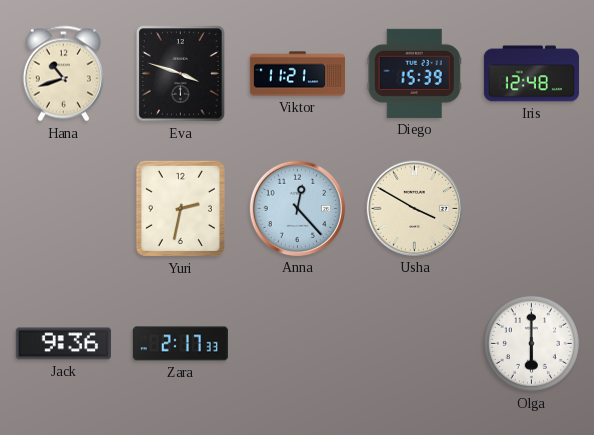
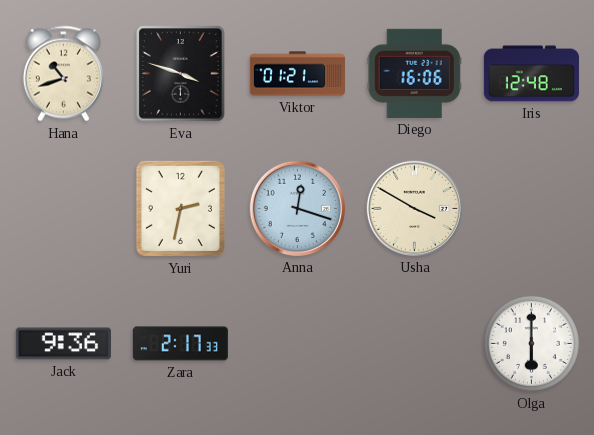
Viktor: 11:21 -> 01:21 (297, 74)
Diego: 15:39 -> 16:06 (414, 73)
Anna: 12:23 -> 12:18 (297, 208)
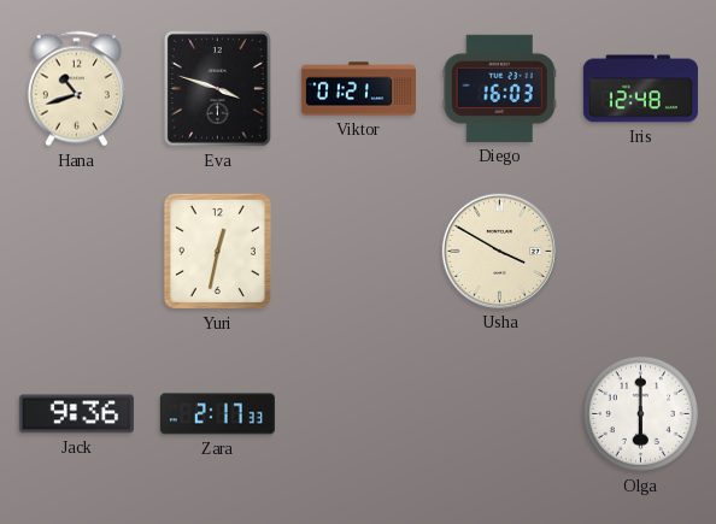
Diego: 16:06 -> 16:03 (499, 88)
Yuri: 2:32 -> 12:32 (217, 251)
Anna: 12:18 -> none (297, 208)
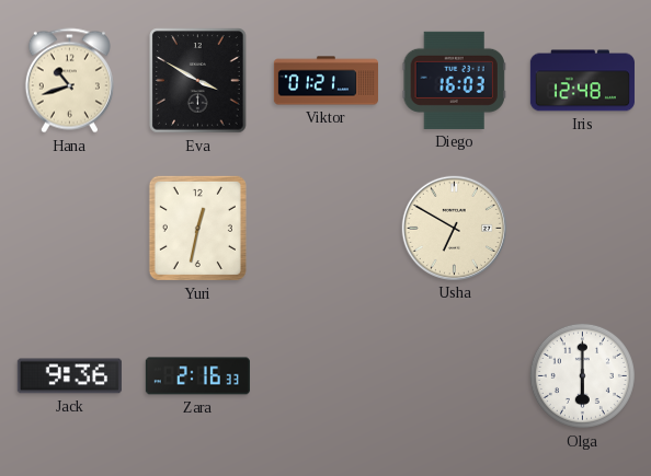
Eva: 3:48 -> 3:50 (198, 81)
Usha: 3:50 -> 6:50 (454, 228)
Zara: 2:17 -> 2:16 (197, 376)
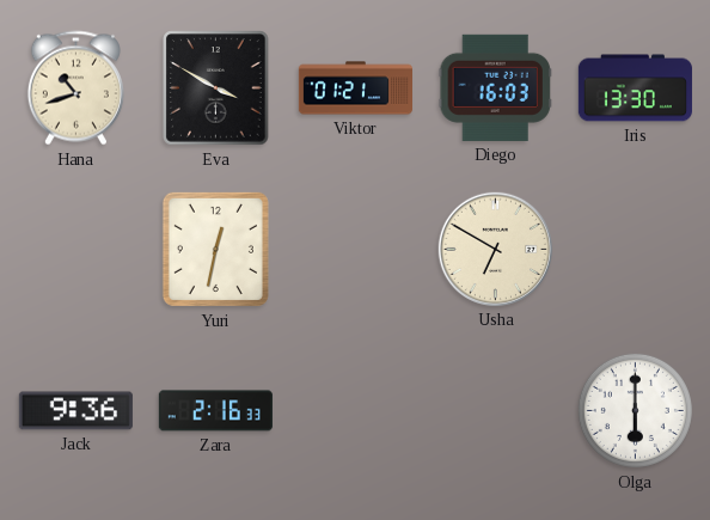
Iris: 12:48 -> 13:30 (635, 88)
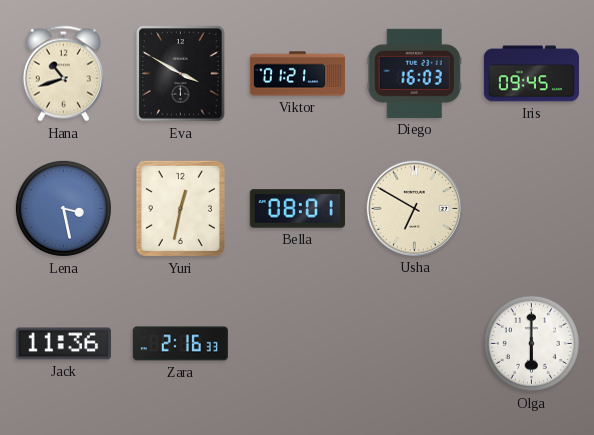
Iris: 13:30 -> 09:45 (531, 74)
Lena: none -> 3:28 (63, 208)
Bella: none -> 08:01 (297, 209)
Jack: 9:36 -> 11:36 (63, 344)
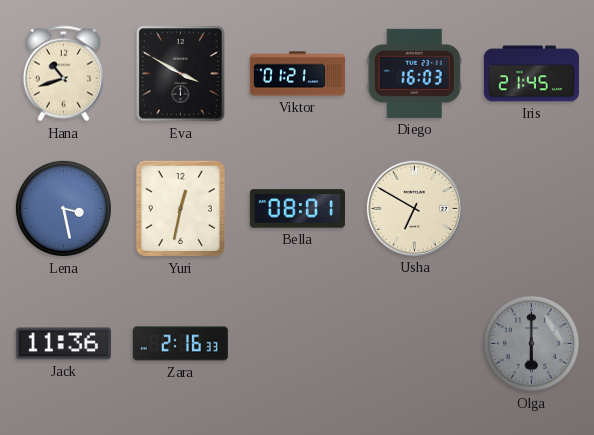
Iris: 09:45 -> 21:45 (531, 74)
Olga dial: white -> grey (531, 343)
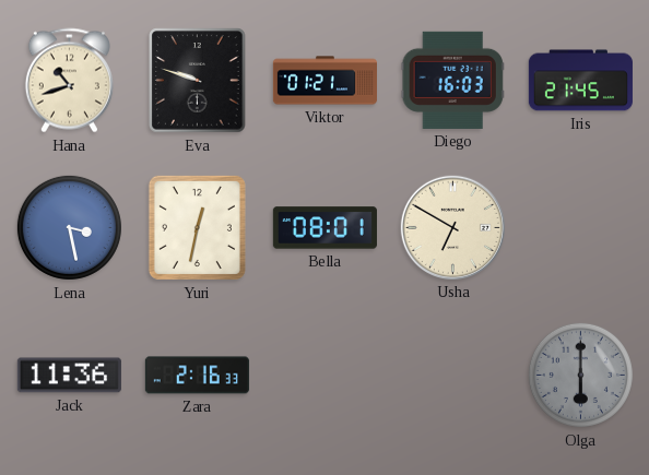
Eva: 3:50 -> 9:48 (198, 81)
